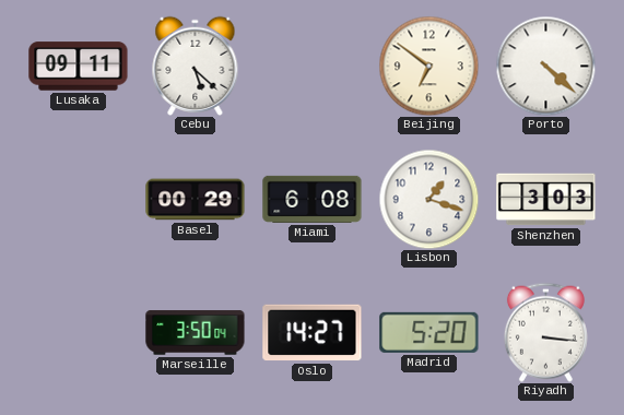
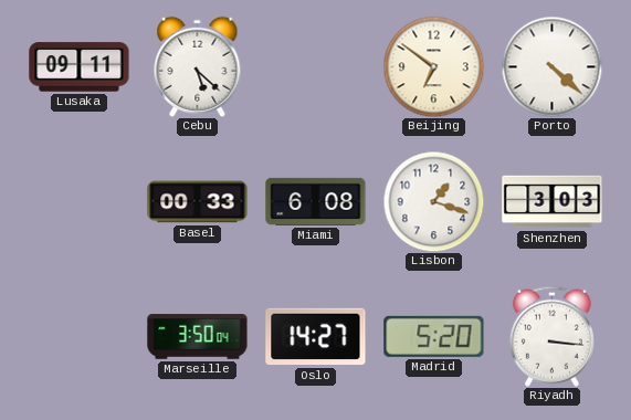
Basel: 00:29 -> 00:33 (198, 202)
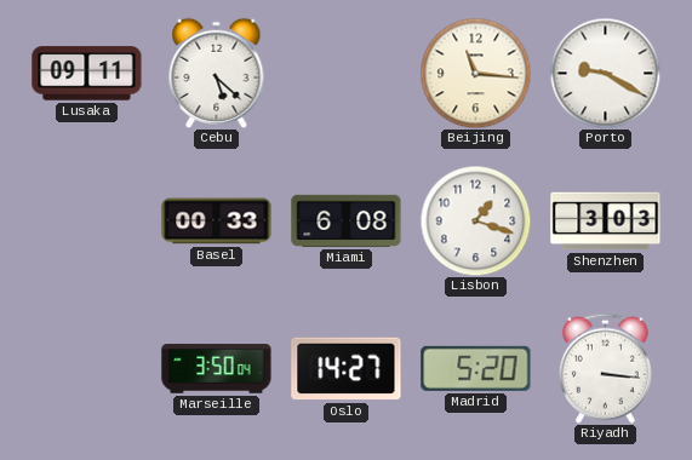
Beijing: 6:51 -> 11:16 (475, 73)
Porto: 4:22 -> 9:20 (605, 73)
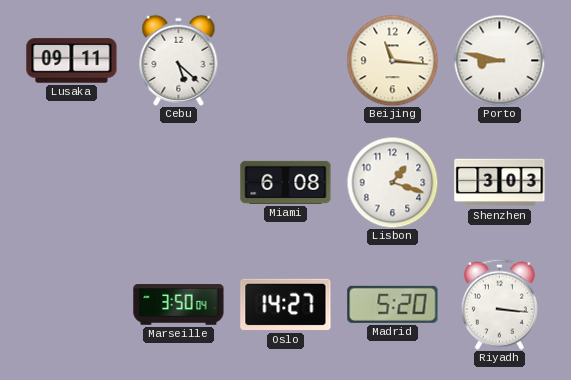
Porto: 9:20 -> 8:47 (499, 60)
Basel: 00:33 -> none (217, 222)
